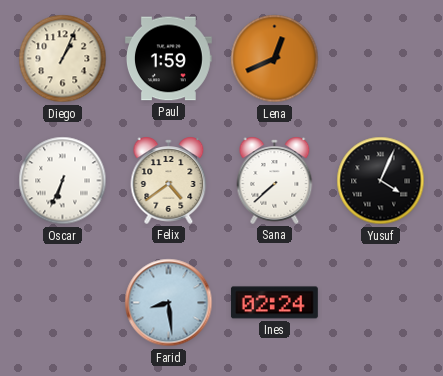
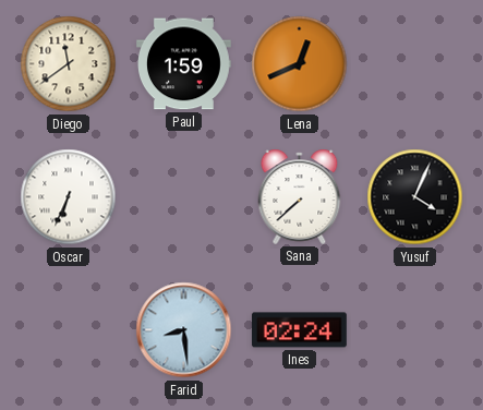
Diego: 1:04 -> 11:39 (69, 64)
Felix: 4:39 -> none (169, 180)
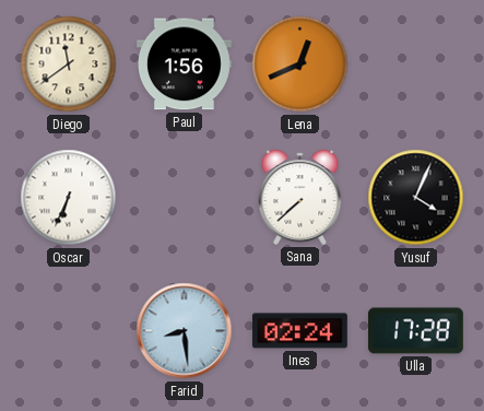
Paul: 1:59 -> 1:56 (185, 64)
Ulla: none -> 17:28 (416, 331)
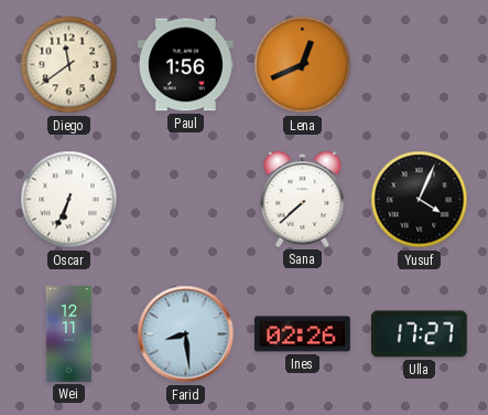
Wei: none -> 12:11 (69, 334)
Ines: 02:24 -> 02:26 (302, 334)
Ulla: 17:28 -> 17:27 (420, 334)
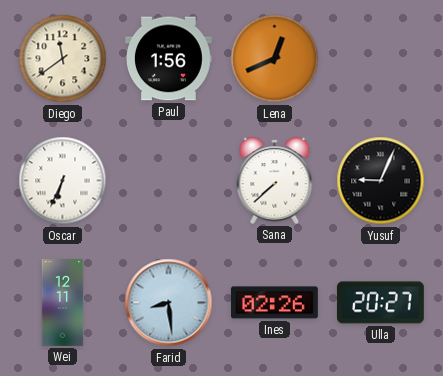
Yusuf: 4:04 -> 9:04 (381, 181)
Ulla: 17:27 -> 20:27 (381, 303)
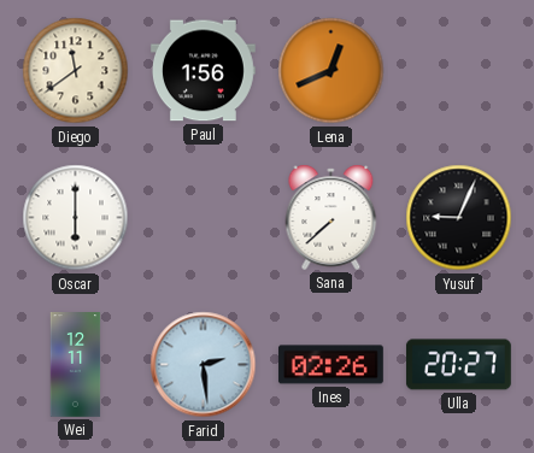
Oscar: 6:34 -> 6:00 (76, 218)
Farid: 8:29 -> 2:29 (204, 365)
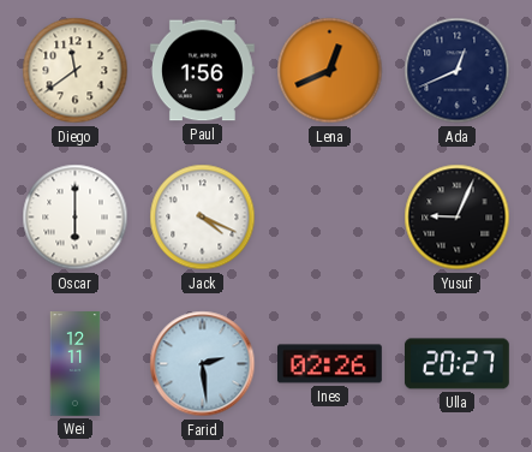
Ada: none -> 12:41 (458, 71)
Jack: none -> 4:19 (203, 218)
Sana: 7:38 -> none (331, 217)
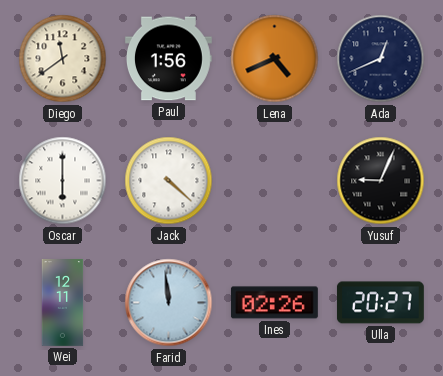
Lena: 12:41 -> 4:41 (275, 59)
Jack: 4:19 -> 4:22 (169, 181)
Farid: 2:29 -> 11:59 (169, 303)
